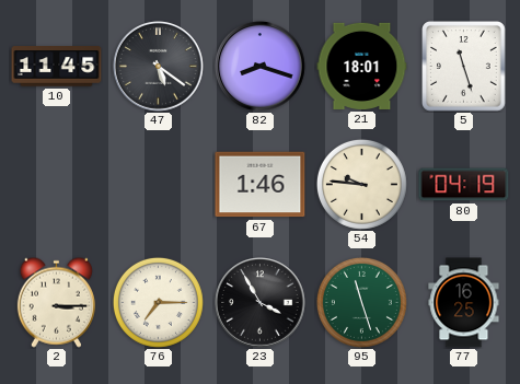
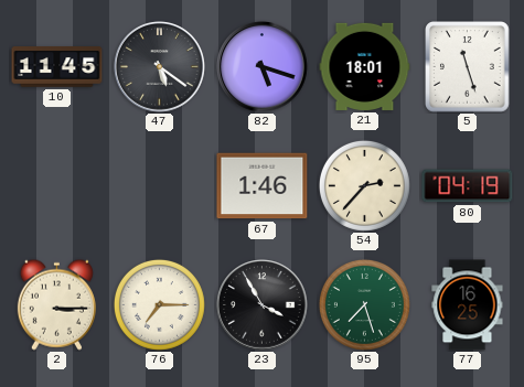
82: 8:18 -> 5:18 (263, 67)
54: 9:46 -> 2:37 (364, 185)
95: 11:27 -> 7:27 (364, 304)
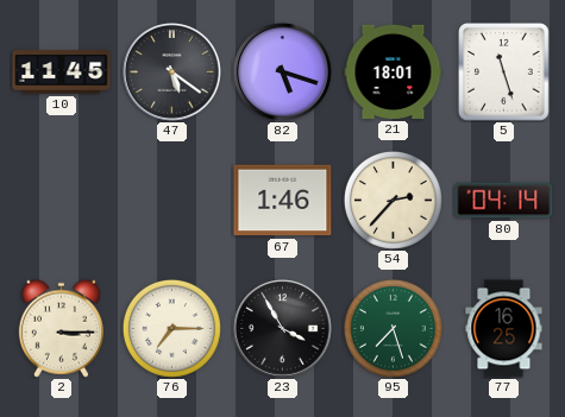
80: 04:19 -> 04:14 (504, 201)
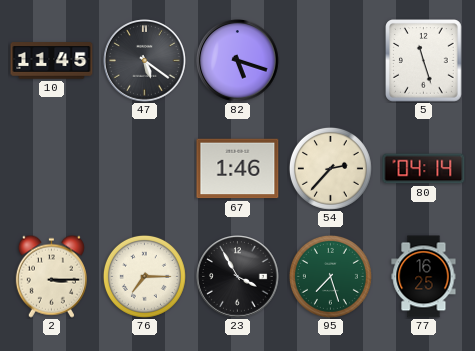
21: 18:01 -> none (394, 71)
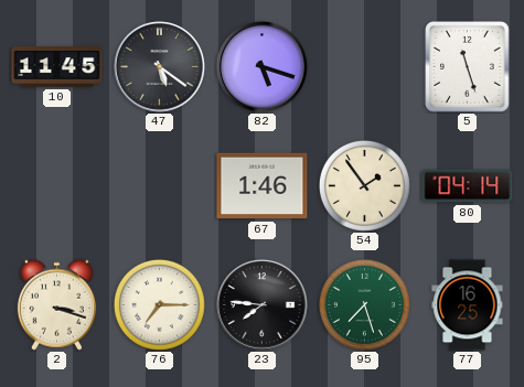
54: 2:37 -> 1:54 (364, 185)
2: 3:15 -> 3:18 (56, 304)
23: 3:55 -> 7:46 (263, 305)
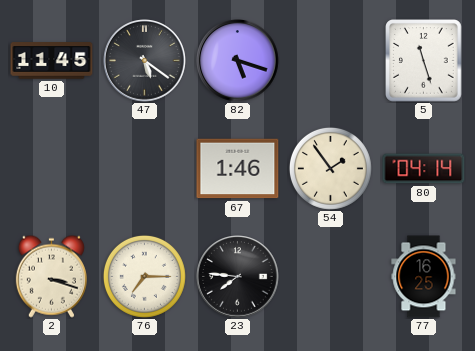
95: 7:27 -> none (364, 304)
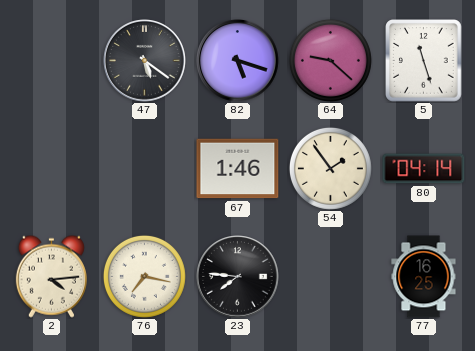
10: 11:45 -> none (52, 61)
64: none -> 9:22 (330, 60)
2: 3:18 -> 4:14 (51, 276)
76: 7:15 -> 7:17 (144, 276)
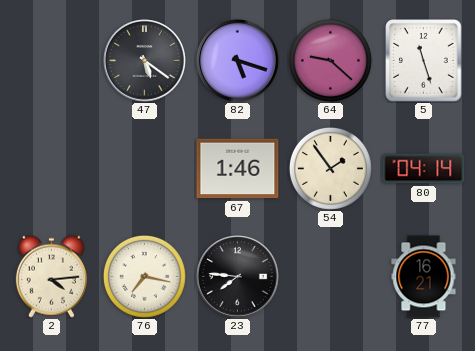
77: 16:25 -> 16:21 (424, 277)
